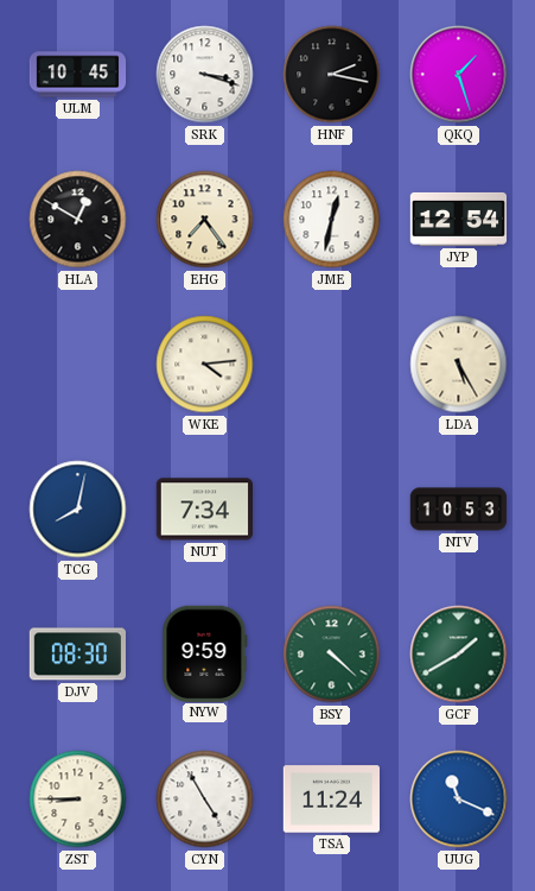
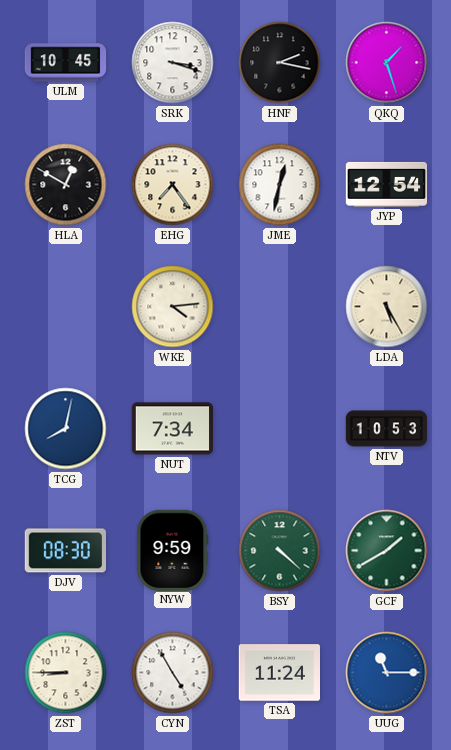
UUG: 11:19 -> 11:15 (387, 673)
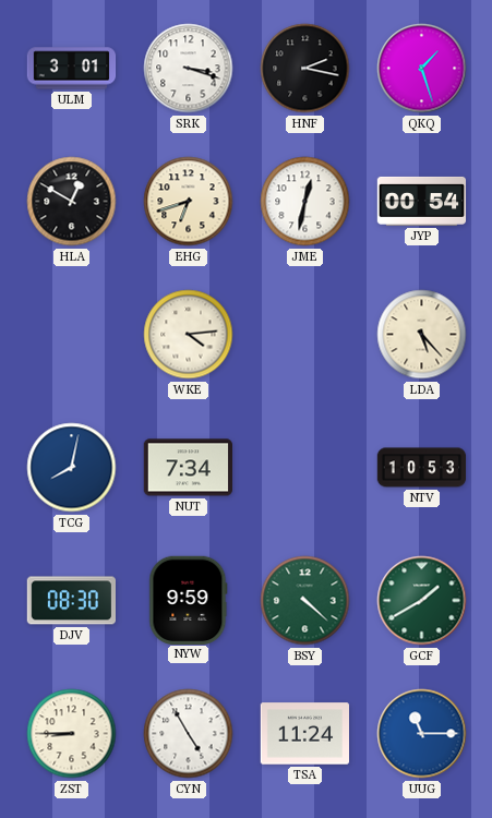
ULM: 10:45 -> 3:01 (72, 69)
EHG: 7:24 -> 6:42 (189, 202)
JYP: 12:54 -> 00:54 (422, 201)
LDA: 5:25 -> 5:23 (422, 335)
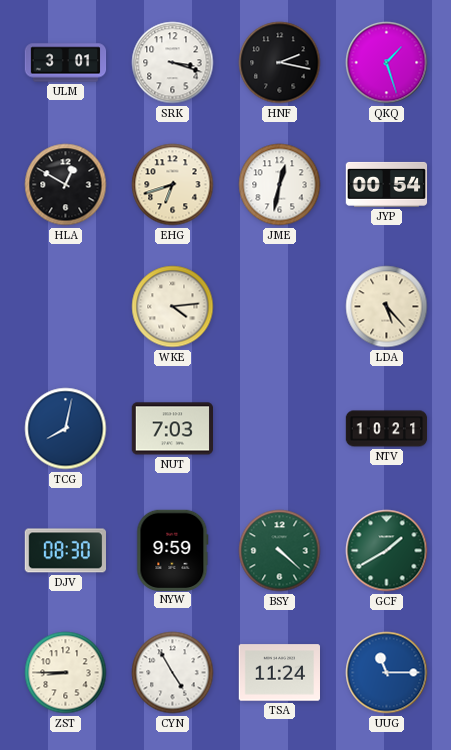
NUT: 7:34 -> 7:03 (172, 429)
NTV: 10:53 -> 10:21 (387, 429)
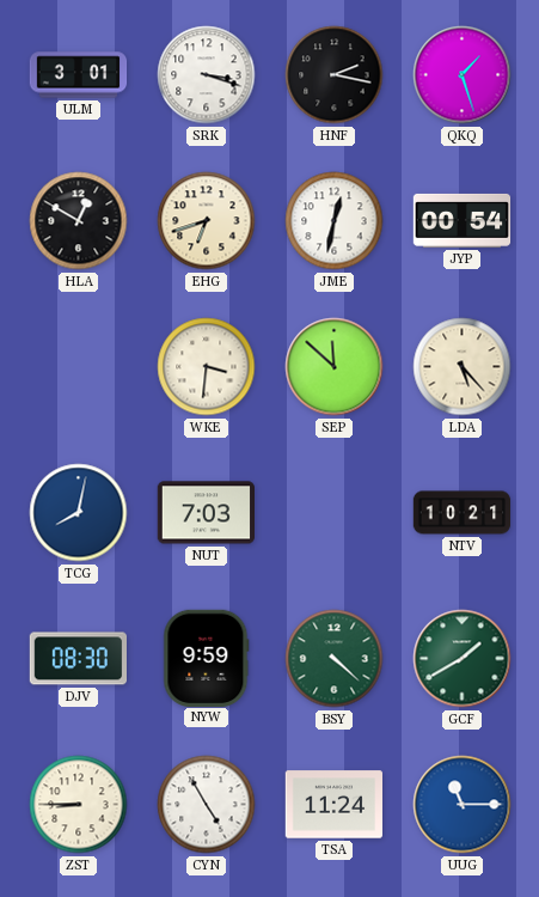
WKE: 4:14 -> 3:31 (207, 367)
SEP: none -> 11:52 (335, 367)
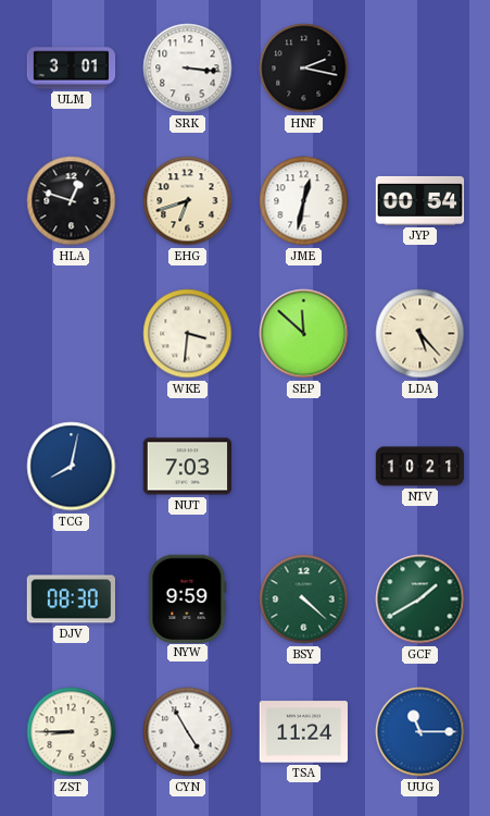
SRK: 3:18 -> 3:16 (188, 69)
QKQ: 1:27 -> none (463, 75)
HLA: 12:50 -> 12:48 (72, 201)
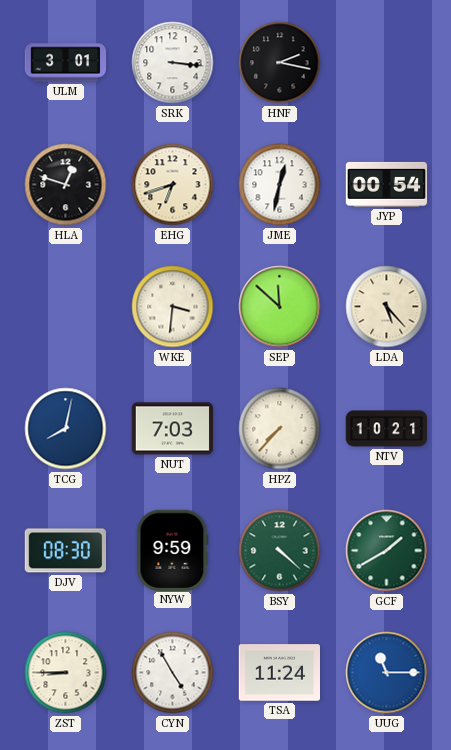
HPZ: none -> 7:37 (280, 429)
